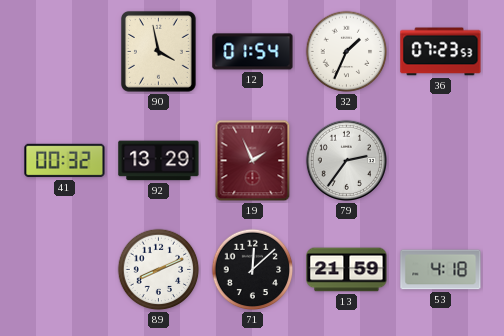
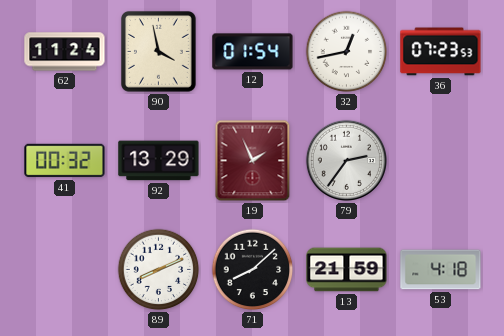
62: none -> 11:24 (65, 52)
32: 1:34 -> 12:43 (347, 52)
71: 12:08 -> 8:08 (253, 270)
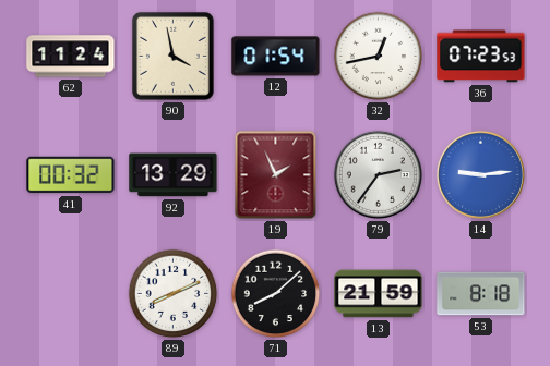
14: none -> 9:14 (480, 174)
53: 4:18 -> 8:18 (481, 294)
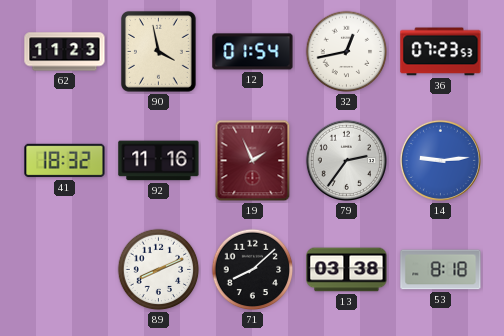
62: 11:24 -> 11:23 (65, 52)
41: 00:32 -> 18:32 (65, 161)
92: 13:29 -> 11:16 (159, 161)
13: 21:59 -> 03:38 (347, 270)
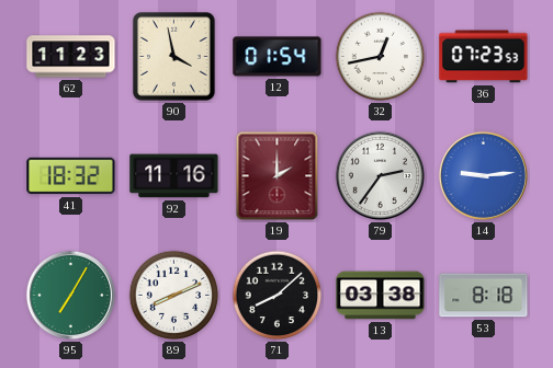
19: 1:56 -> 2:00 (278, 176)
95: none -> 7:05 (70, 295)
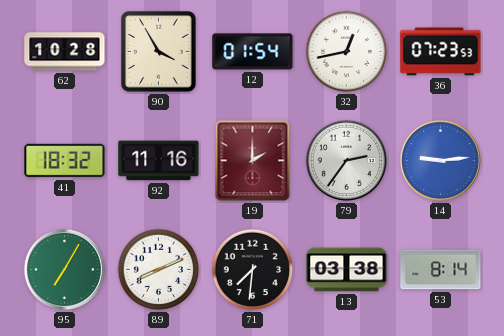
62: 11:23 -> 10:28 (65, 52)
90: 3:58 -> 3:55 (158, 51)
71: 8:08 -> 7:31 (253, 270)
53: 8:18 -> 8:14 (441, 270)
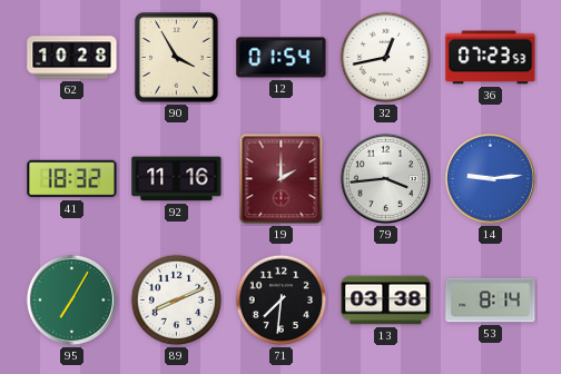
79: 2:36 -> 3:44 (385, 178)
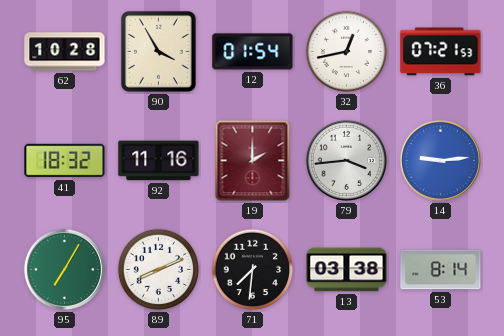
36: 07:23 -> 07:21 (441, 52)
